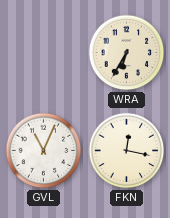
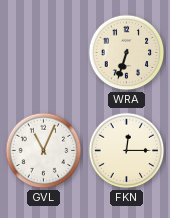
WRA: 6:35 -> 6:33 (127, 53)
FKN: 12:17 -> 12:15 (127, 151)
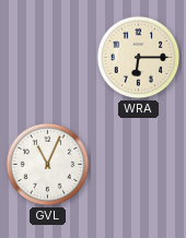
WRA: 6:33 -> 6:15 (139, 58)
FKN: 12:15 -> none (127, 151)
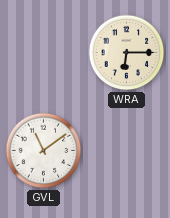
GVL: 11:04 -> 11:09 (44, 151)
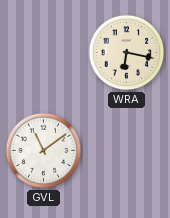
WRA: 6:15 -> 6:17 (127, 53)
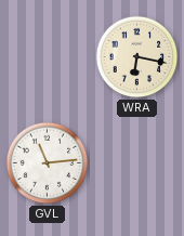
GVL: 11:09 -> 11:14 (48, 163)
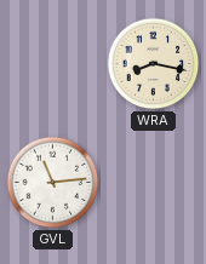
WRA: 6:17 -> 8:17 (154, 64)
